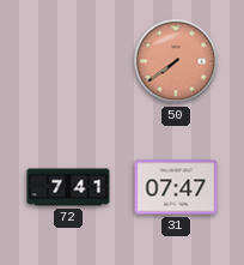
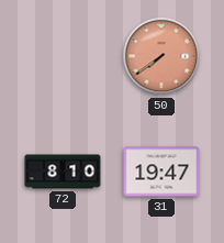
72: 7:41 -> 8:10 (63, 172)
31: 07:47 -> 19:47 (161, 172)
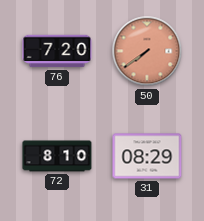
76: none -> 7:20 (57, 51)
31: 19:47 -> 08:29 (147, 156)
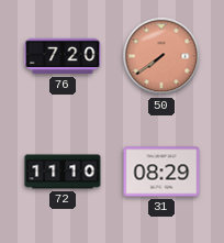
72: 8:10 -> 11:10 (63, 172)
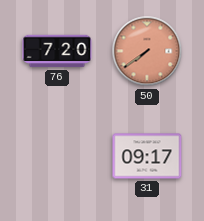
72: 11:10 -> none (63, 172)
31: 08:29 -> 09:17 (147, 156)
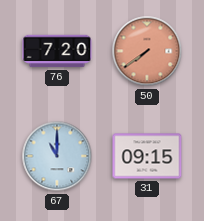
67: none -> 11:00 (57, 156)
31: 09:17 -> 09:15 (147, 156)
